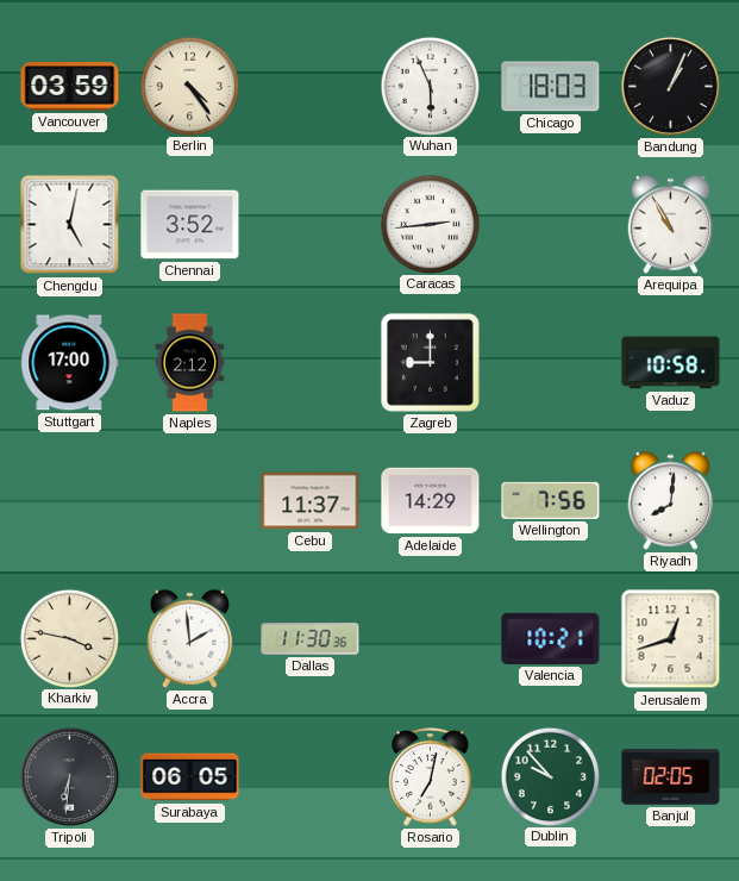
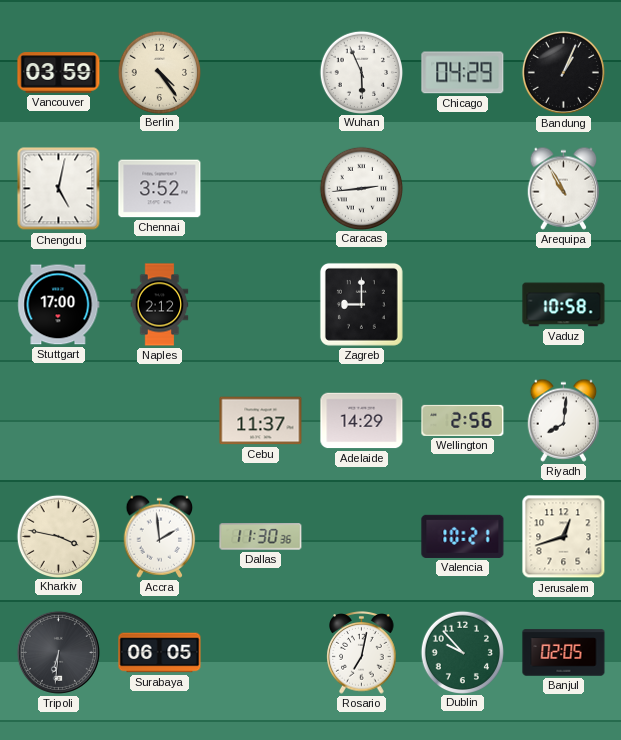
Chicago: 18:03 -> 04:29 (463, 73)
Wellington: 7:56 -> 2:56 (463, 420)
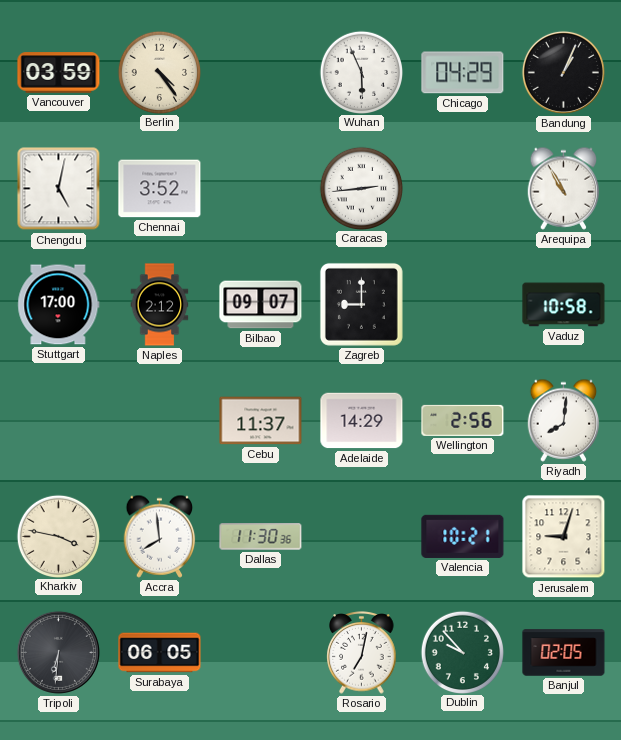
Bilbao: none -> 09:07 (261, 305)
Accra: 1:59 -> 7:59 (160, 536)
Jerusalem: 12:42 -> 9:03 (564, 537)
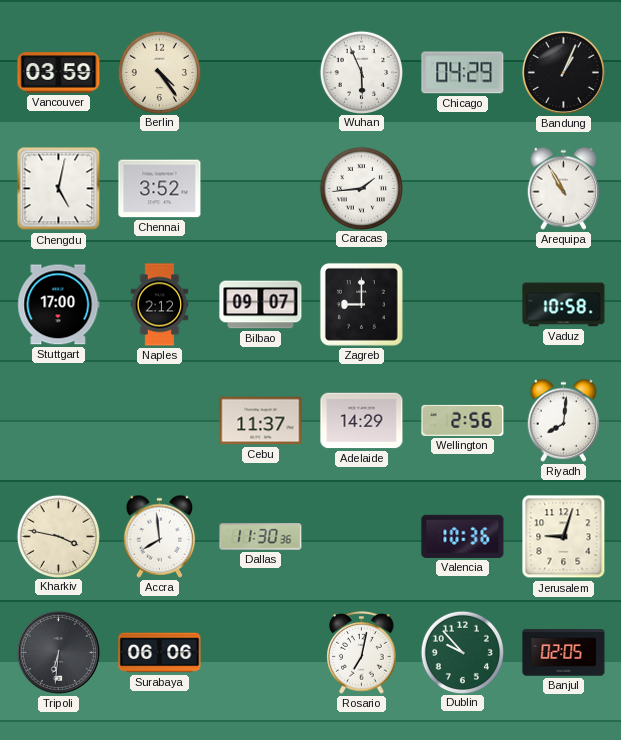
Caracas: 2:44 -> 1:44 (361, 188)
Valencia: 10:21 -> 10:36 (463, 536)
Surabaya: 06:05 -> 06:06 (160, 653)
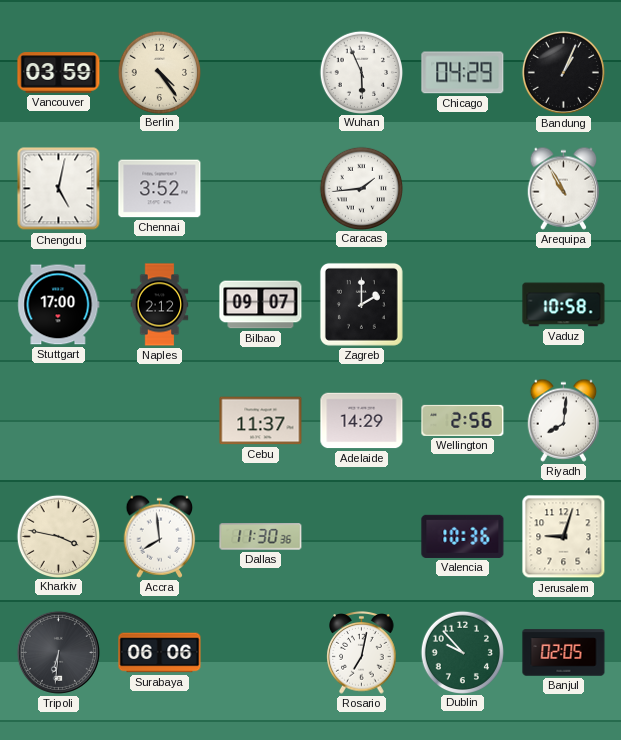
Zagreb: 9:00 -> 2:00 (361, 304)
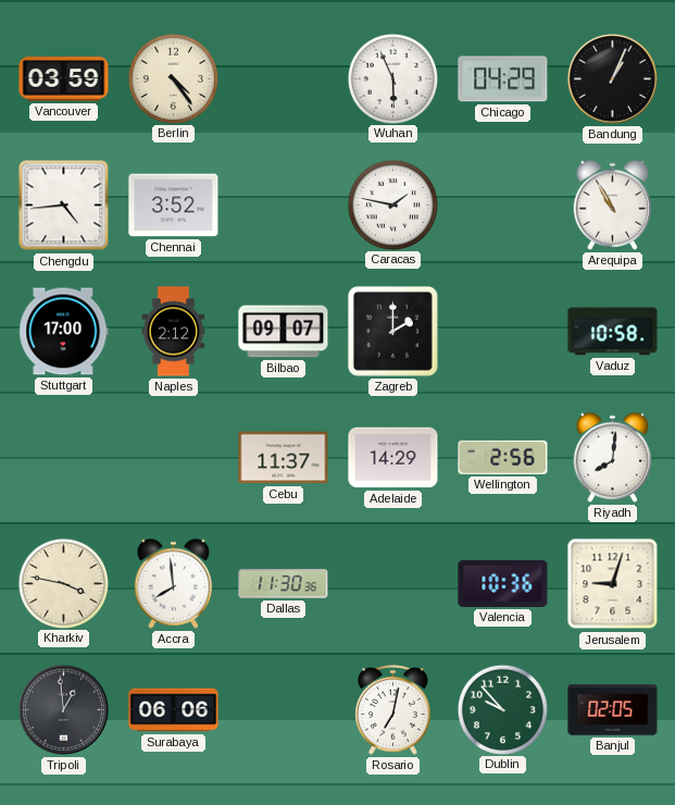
Chengdu: 5:02 -> 4:44 (64, 206)
Caracas: 1:44 -> 1:47 (392, 205)
Tripoli: 6:31 -> 12:59 (63, 709)
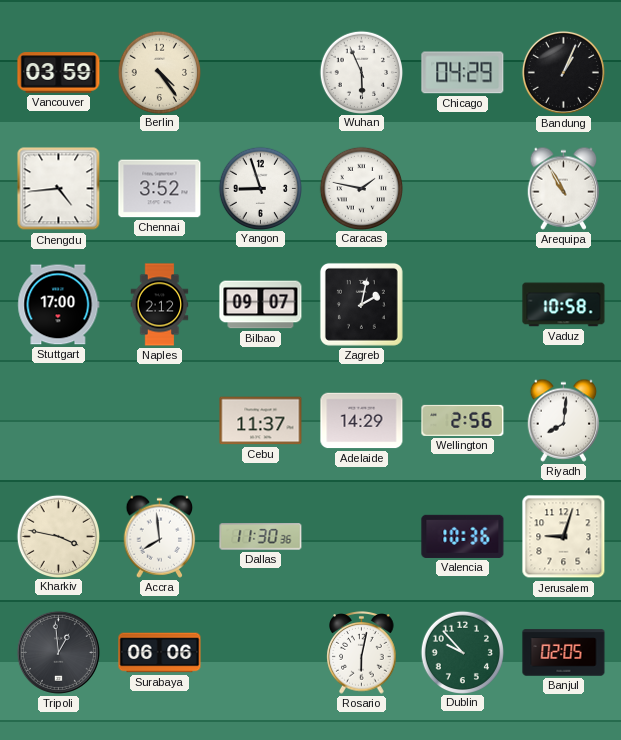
Yangon: none -> 8:57 (260, 188)
Zagreb: 2:00 -> 2:02 (361, 304)
Rosario: 7:02 -> 6:02 (362, 653)
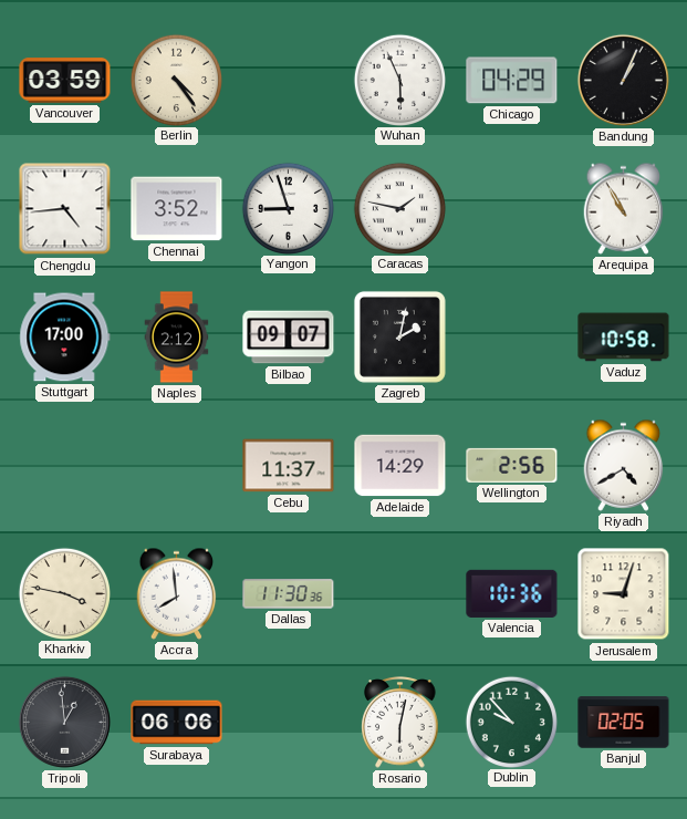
Riyadh: 8:01 -> 4:40 (624, 465)
